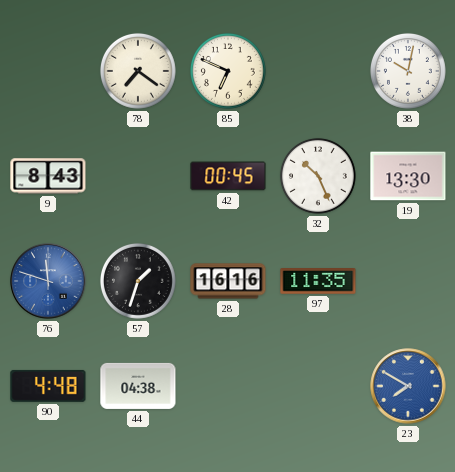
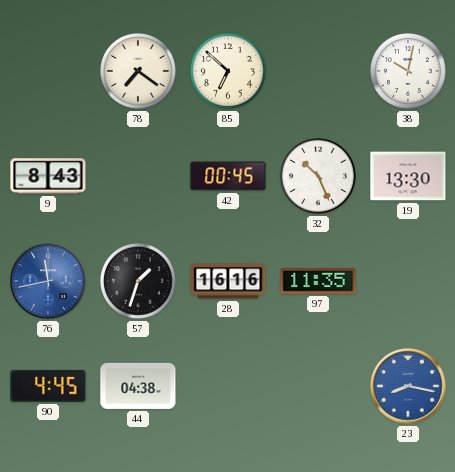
85: 6:49 -> 6:52 (228, 71)
76: 11:48 -> 11:43 (48, 281)
90: 4:48 -> 4:45 (48, 386)
23: 7:50 -> 8:17 (408, 386)
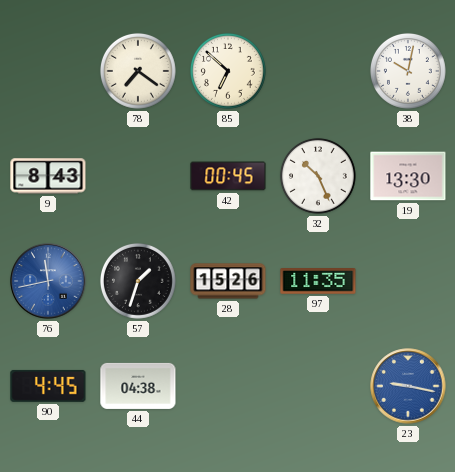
28: 16:16 -> 15:26 (228, 281)
23: 8:17 -> 9:17 (408, 386)
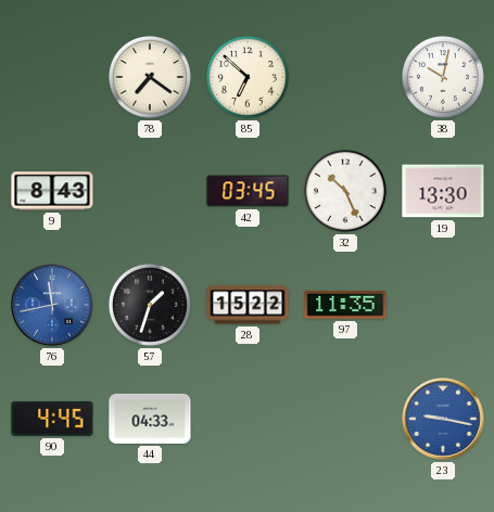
42: 00:45 -> 03:45 (248, 191)
28: 15:26 -> 15:22 (248, 305)
44: 04:38 -> 04:33 (150, 419)
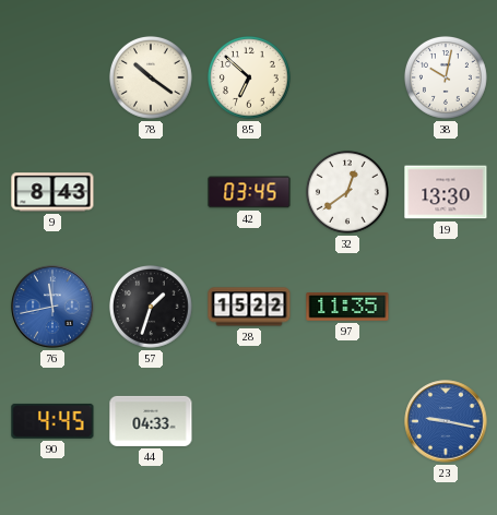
78: 7:21 -> 10:21 (151, 77)
32: 10:26 -> 12:39 (347, 192)
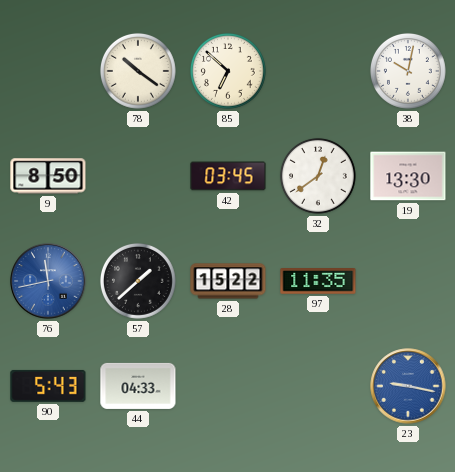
9: 8:43 -> 8:50 (48, 176)
57: 1:33 -> 1:38 (138, 281)
90: 4:45 -> 5:43 (48, 386)
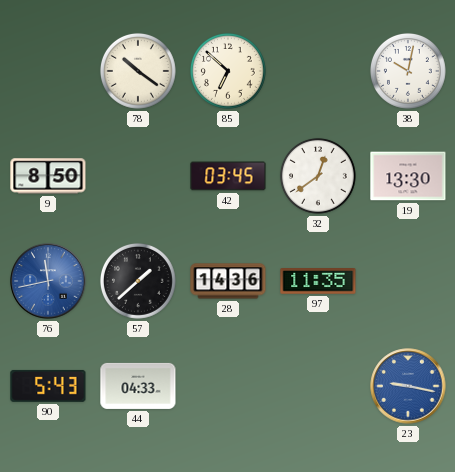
28: 15:22 -> 14:36 (228, 281)
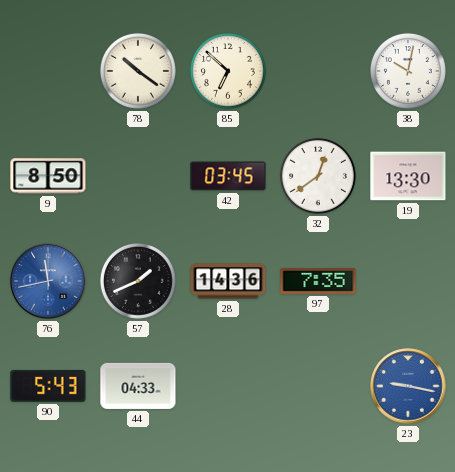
57: 1:38 -> 1:41 (138, 281)
97: 11:35 -> 7:35 (318, 281)
